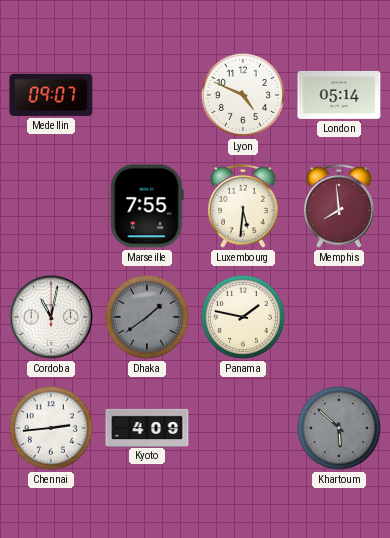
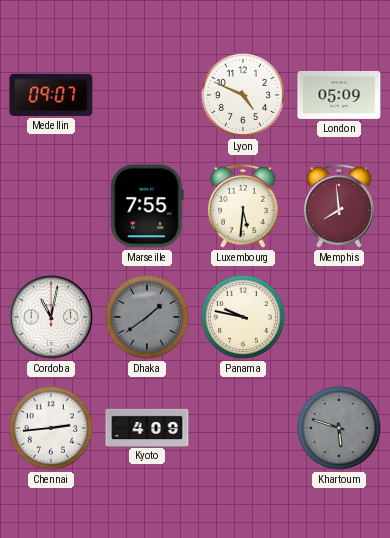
London: 05:14 -> 05:09 (339, 95)
Panama: 1:47 -> 9:47 (243, 317)
Khartoum: 5:52 -> 5:48 (339, 428)
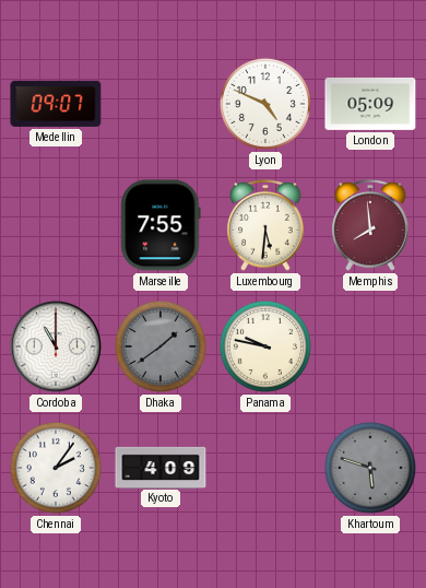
Cordoba: 11:02 -> 11:00 (56, 346)
Chennai: 2:44 -> 2:06 (56, 468)
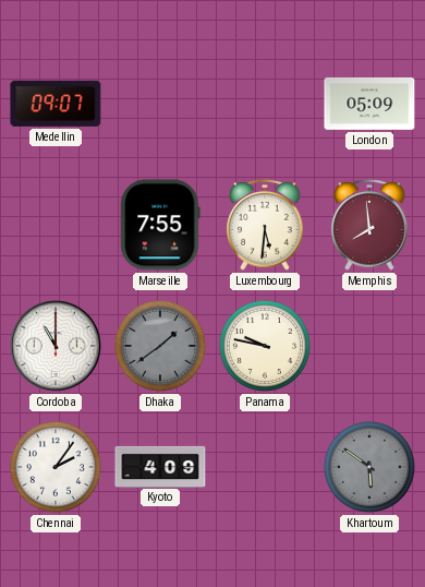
Lyon: 4:49 -> none (265, 104)
Khartoum: 5:48 -> 5:51 (369, 467)
